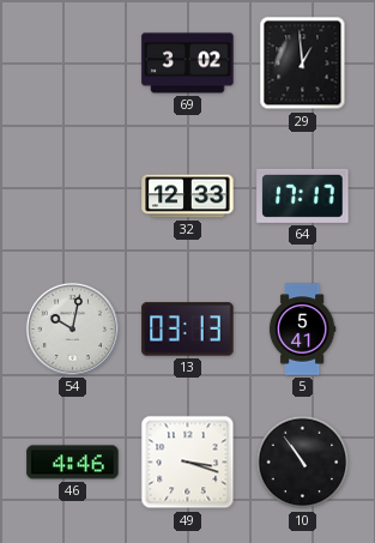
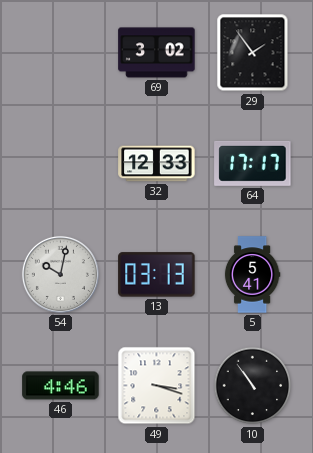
29: 12:59 -> 1:54 (253, 53)
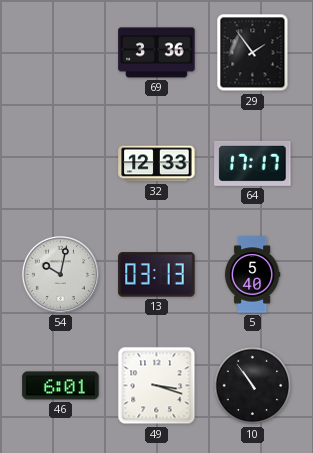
69: 3:02 -> 3:36 (157, 53)
5: 5:41 -> 5:40 (252, 275)
46: 4:46 -> 6:01 (61, 386)
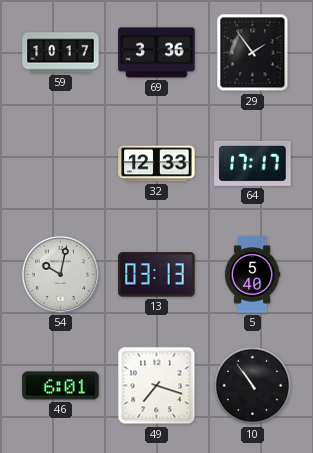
59: none -> 10:17 (61, 53)
49: 3:18 -> 7:18 (157, 386)
